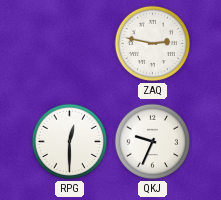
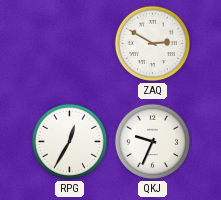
ZAQ: 2:47 -> 2:50 (153, 44)
RPG: 12:30 -> 12:35 (70, 142)
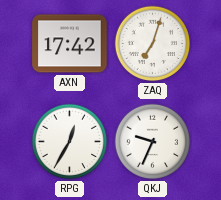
AXN: none -> 17:42 (70, 44)
ZAQ: 2:50 -> 7:03 (153, 44)
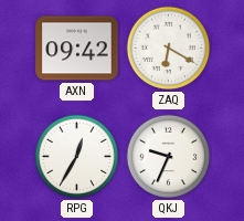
AXN: 17:42 -> 09:42 (77, 49)
ZAQ: 7:03 -> 6:20 (169, 49)
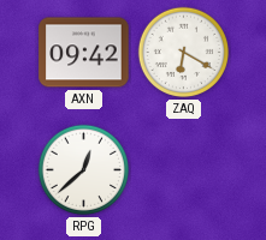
RPG: 12:35 -> 12:38 (84, 170)
QKJ: 9:34 -> none (169, 157)
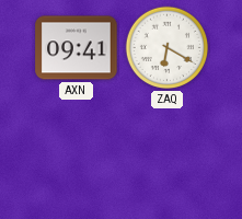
AXN: 09:42 -> 09:41 (77, 48)
RPG: 12:38 -> none (84, 170)
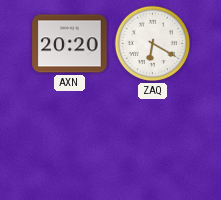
AXN: 09:41 -> 20:20 (70, 44)
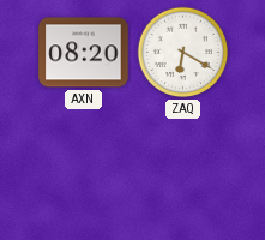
AXN: 20:20 -> 08:20 (84, 53)
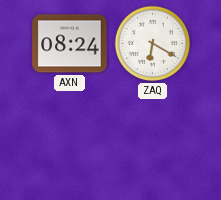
AXN: 08:20 -> 08:24 (70, 44)
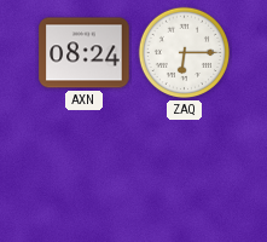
ZAQ: 6:20 -> 6:15 (185, 53)
